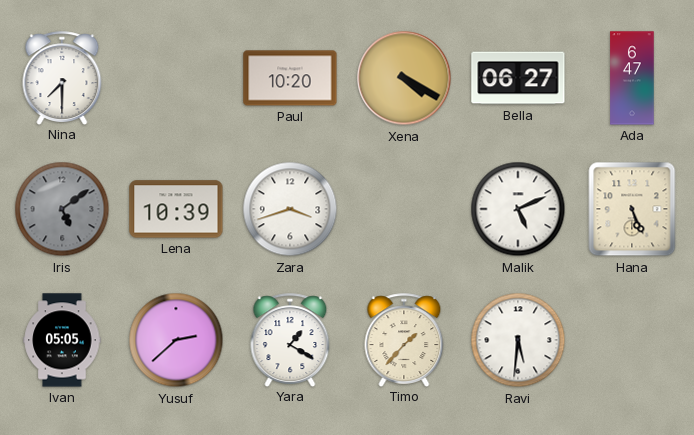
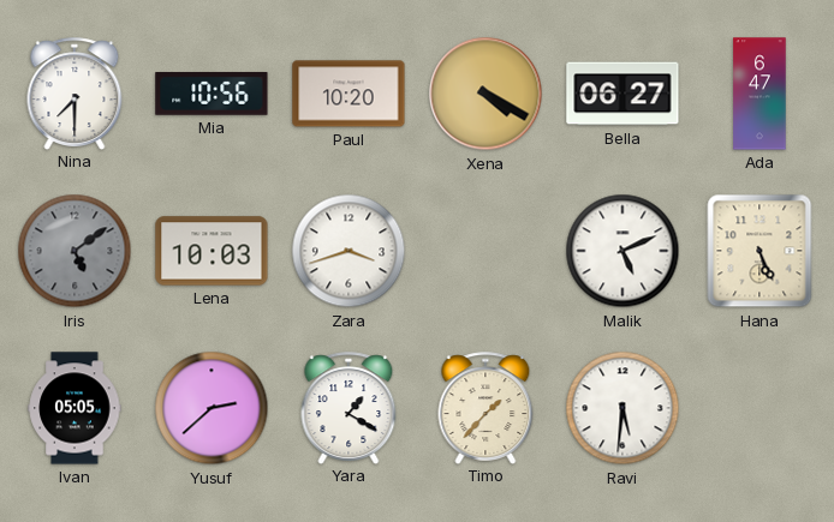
Mia: none -> 10:56 (212, 95)
Lena: 10:39 -> 10:03 (212, 251)
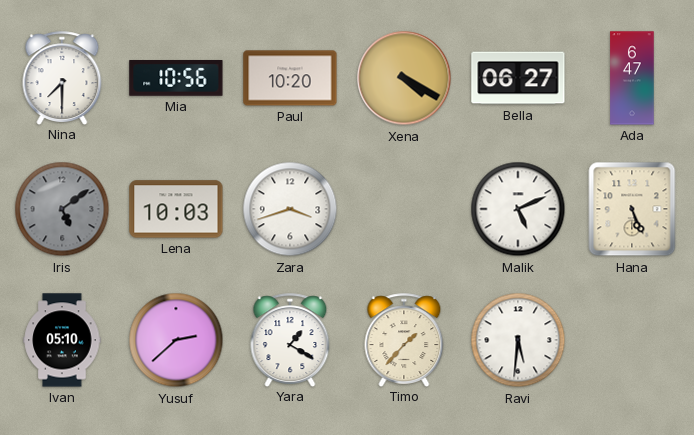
Ivan: 05:05 -> 05:10 (62, 340)
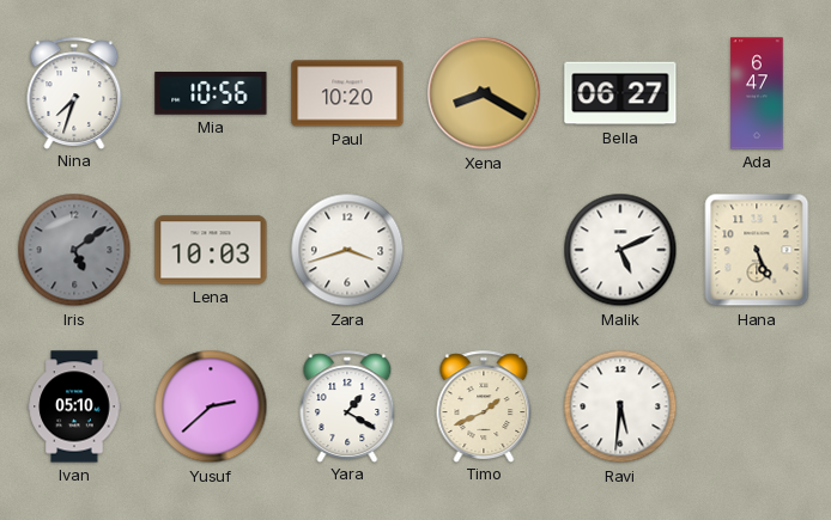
Nina: 7:30 -> 7:33 (74, 93)
Xena: 4:20 -> 8:20 (484, 93)
Timo: 1:37 -> 1:41 (484, 406)
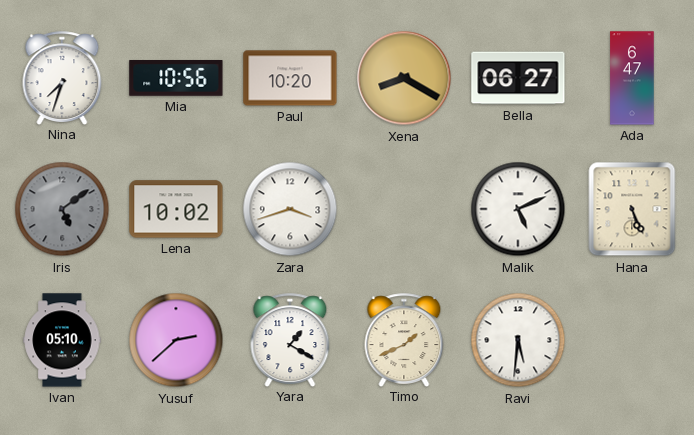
Lena: 10:03 -> 10:02 (176, 209)
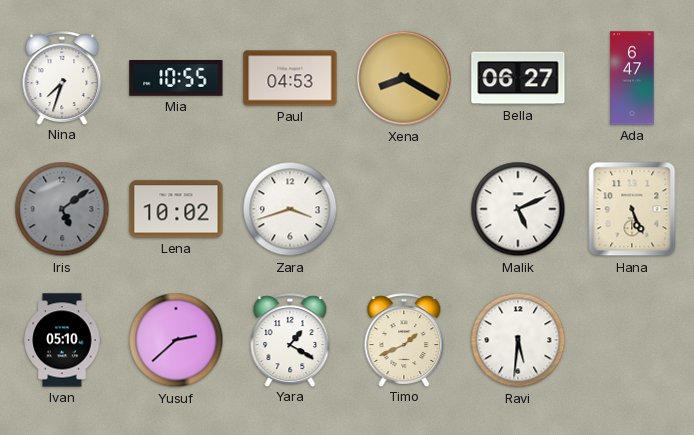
Mia: 10:56 -> 10:55 (176, 79)
Paul: 10:20 -> 04:53 (290, 78)
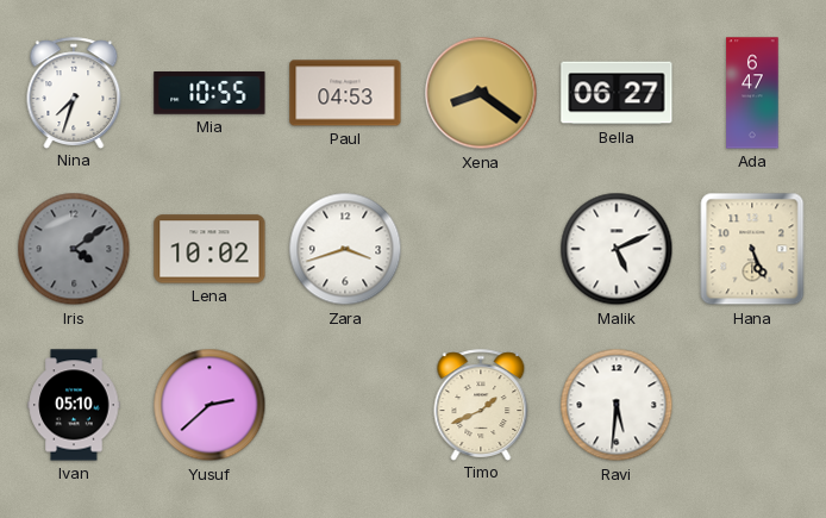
Xena: 8:20 -> 8:21 (481, 93)
Iris: 5:09 -> 4:09 (74, 249)
Yara: 1:20 -> none (290, 340)
